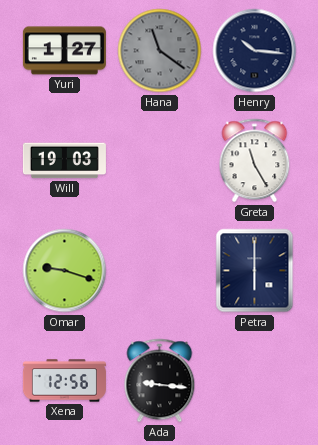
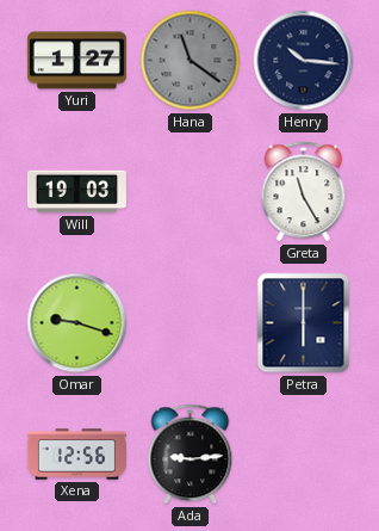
Ada: 9:16 -> 9:14 (191, 455)
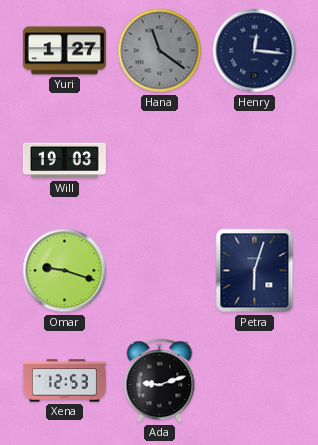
Henry: 10:16 -> 12:16 (255, 51)
Greta: 11:25 -> none (304, 192)
Petra: 6:00 -> 6:03 (255, 271)
Xena: 12:56 -> 12:53 (64, 381)
Ada: 9:14 -> 9:12 (160, 381)
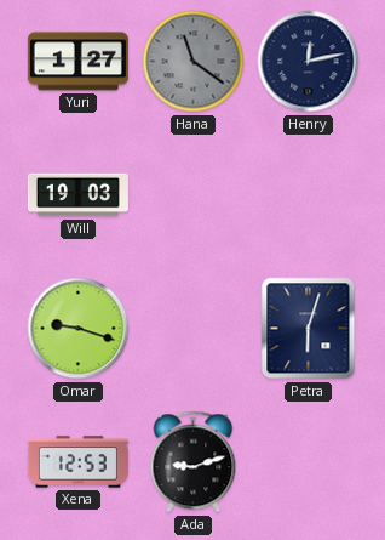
Henry: 12:16 -> 12:13 (309, 62)
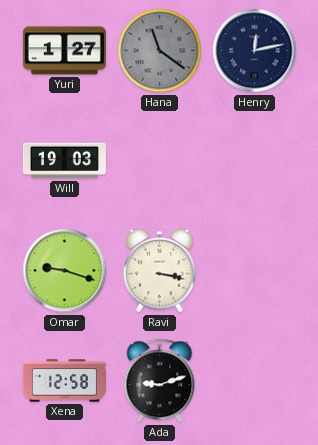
Ravi: none -> 3:17 (160, 271)
Petra: 6:03 -> none (309, 329)
Xena: 12:53 -> 12:58 (64, 381)
